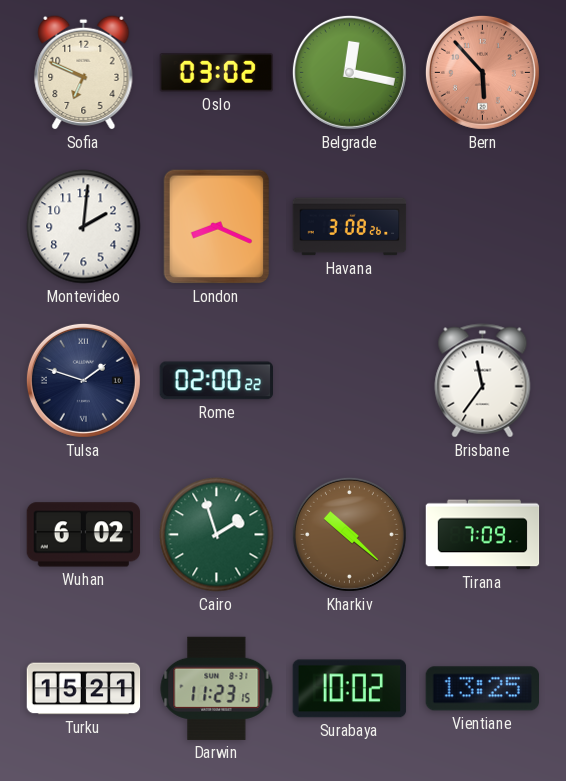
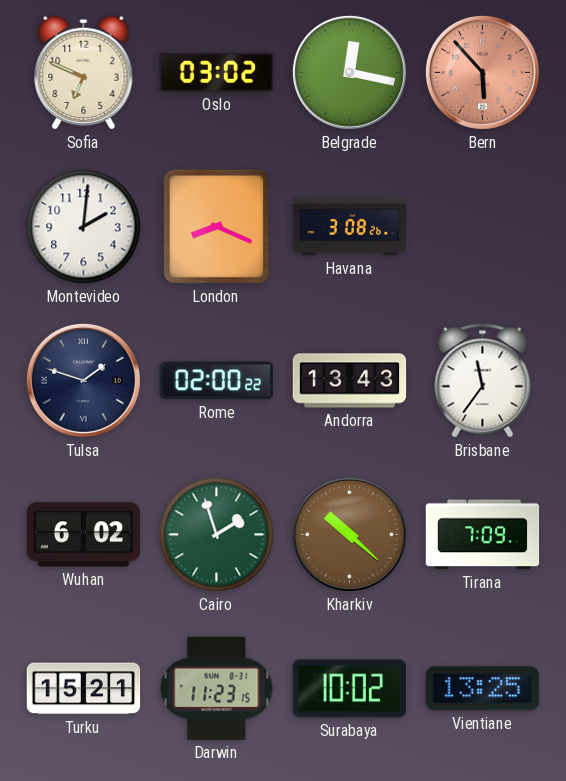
Andorra: none -> 13:43 (350, 381)
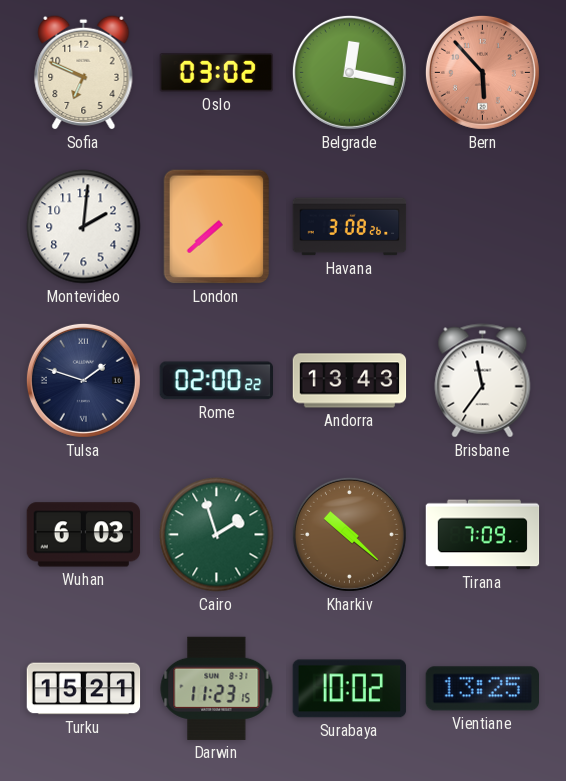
London: 8:19 -> 7:38 (217, 227)
Wuhan: 6:02 -> 6:03 (84, 535)
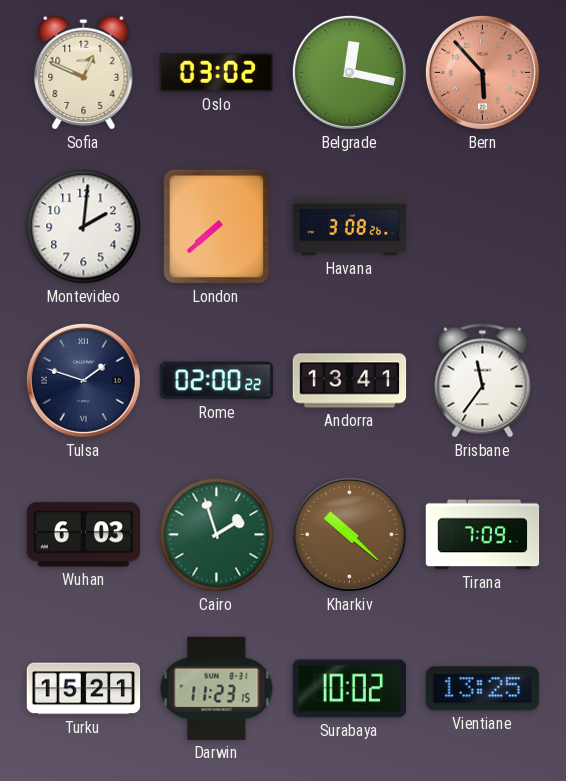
Sofia: 6:49 -> 12:49 (84, 72)
Andorra: 13:43 -> 13:41 (350, 381)
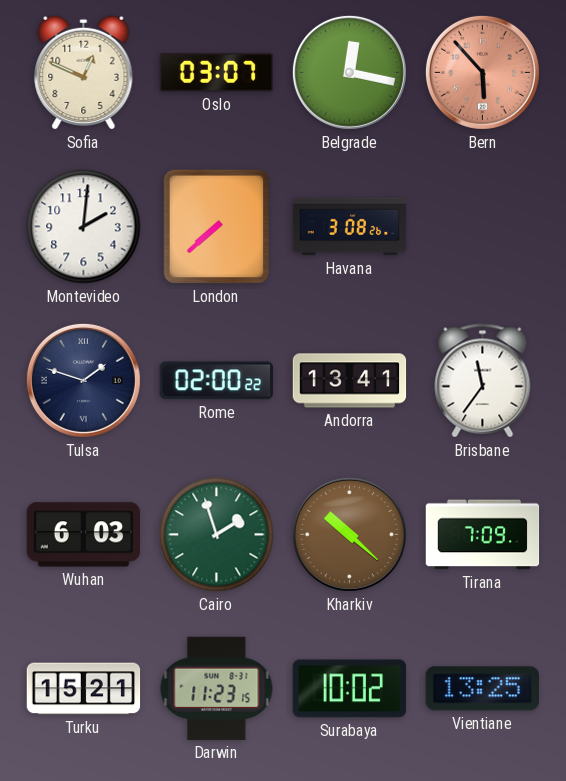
Oslo: 03:02 -> 03:07 (217, 73)
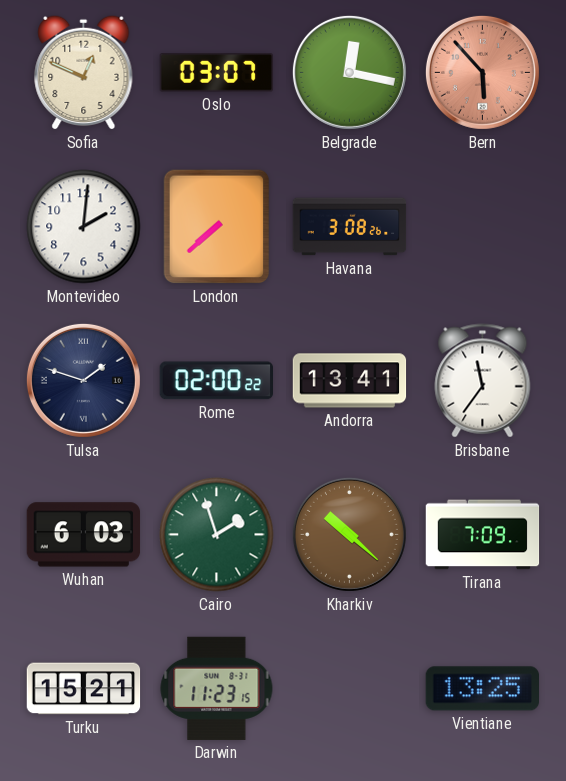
Surabaya: 10:02 -> none (350, 689)
